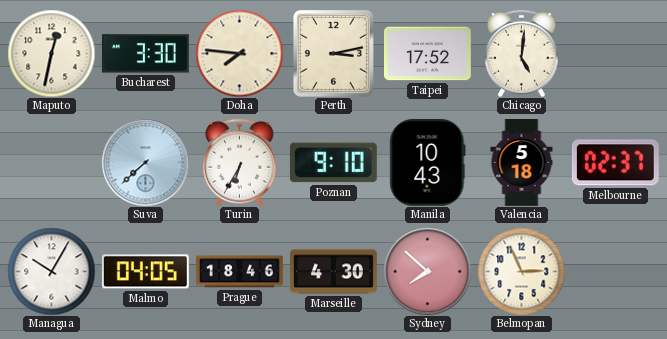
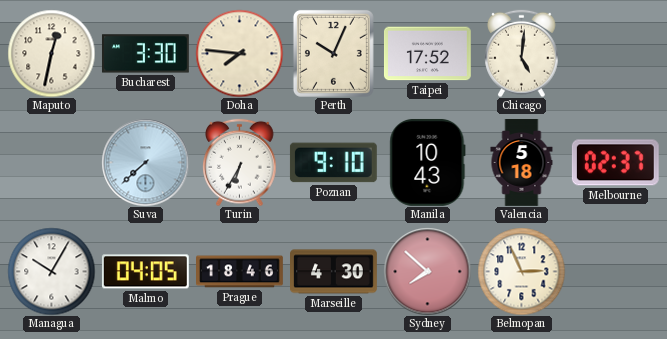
Perth: 3:13 -> 10:04 (333, 53)
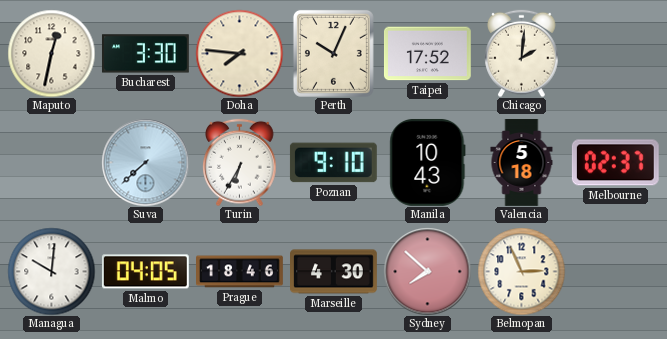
Chicago: 5:01 -> 2:01 (522, 53)
Managua: 10:05 -> 10:01 (51, 271)
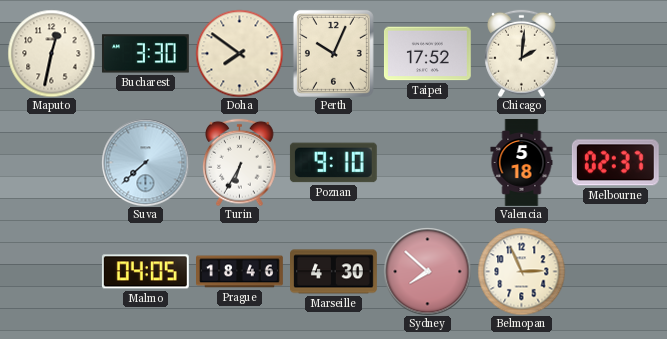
Doha: 7:46 -> 7:51 (239, 53)
Manila: 10:43 -> none (428, 162)
Managua: 10:01 -> none (51, 271)
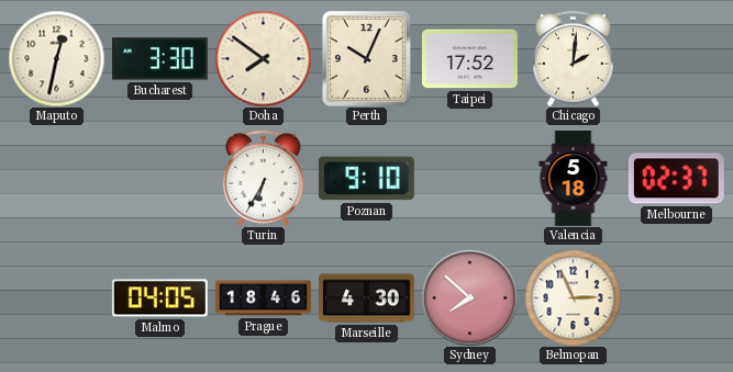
Suva: 7:38 -> none (145, 162)
